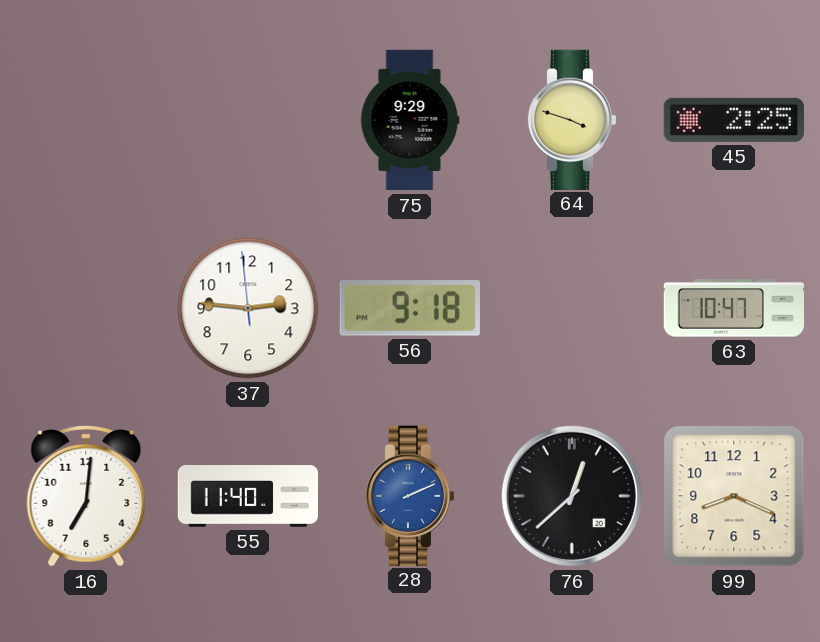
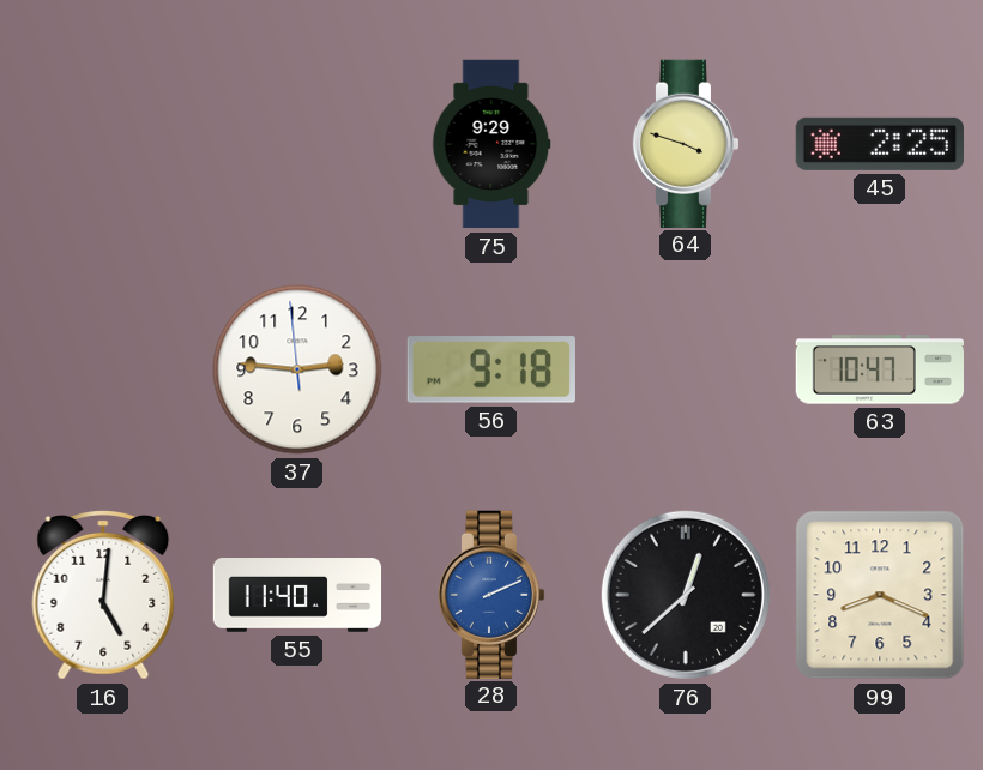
16: 7:01 -> 5:01 (103, 595)
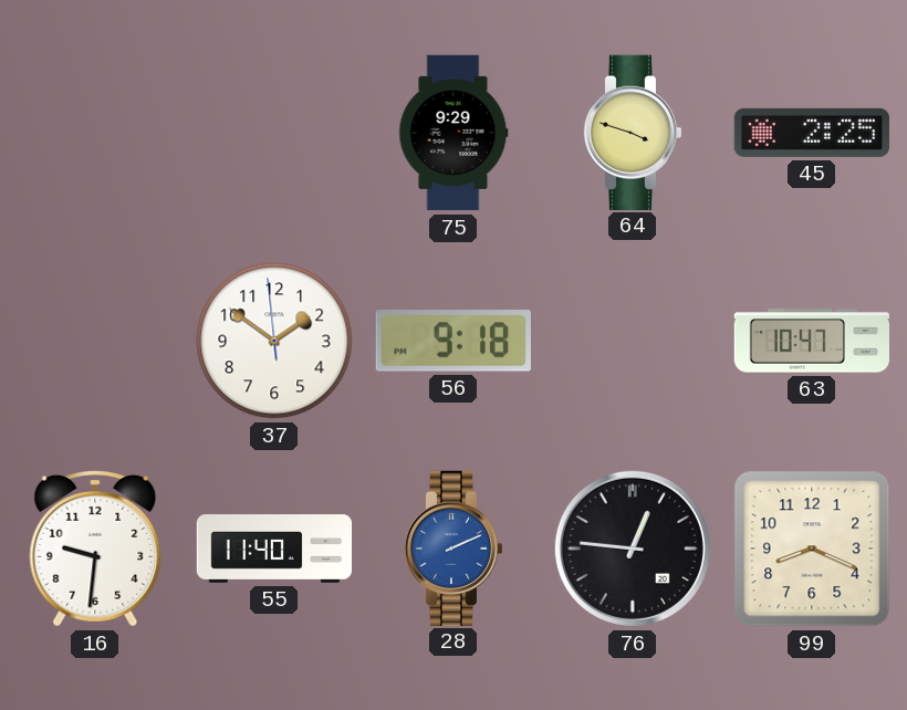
37: 2:45 -> 1:50 (274, 341)
16: 5:01 -> 9:31 (95, 549)
76: 12:38 -> 12:46 (633, 549)
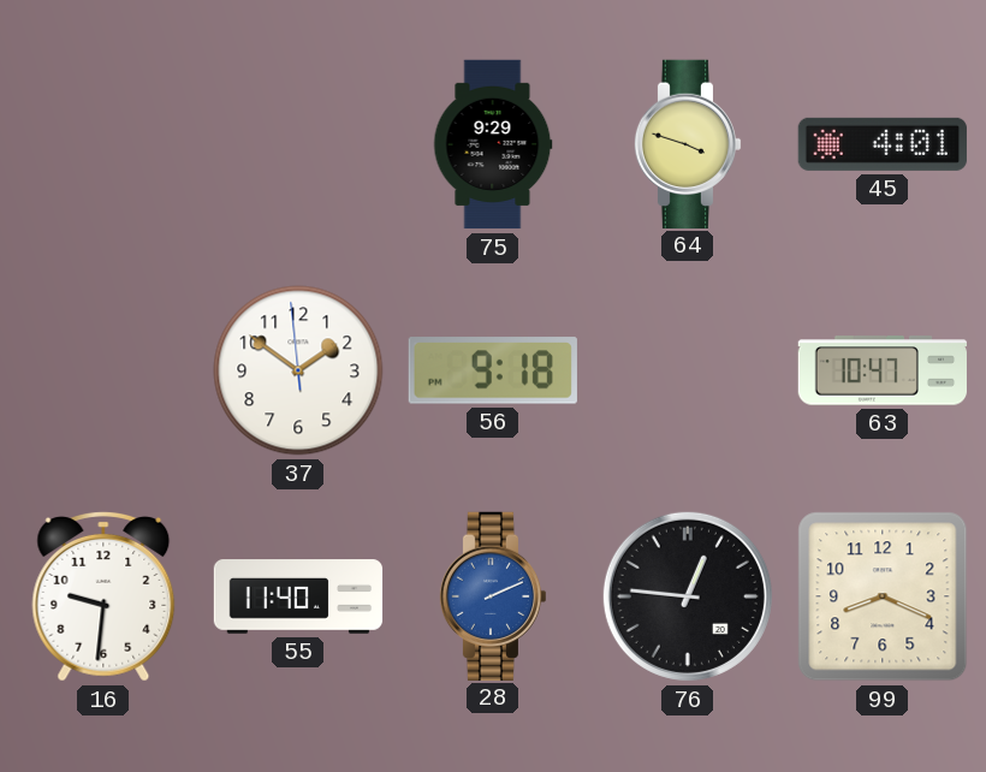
45: 2:25 -> 4:01 (883, 144)
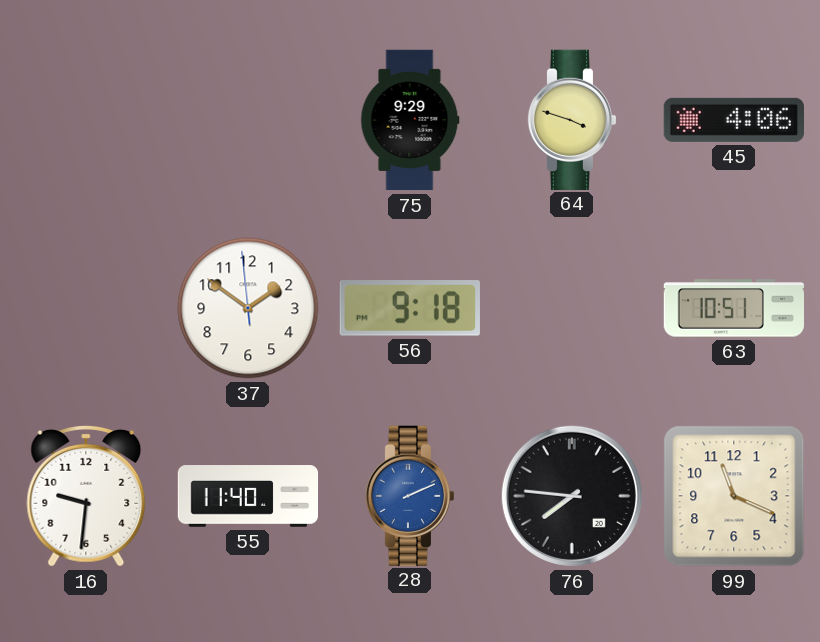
45: 4:01 -> 4:06 (734, 120)
63: 10:47 -> 10:51 (733, 308)
76: 12:46 -> 7:46 (572, 496)
99: 8:19 -> 11:19 (734, 496)
